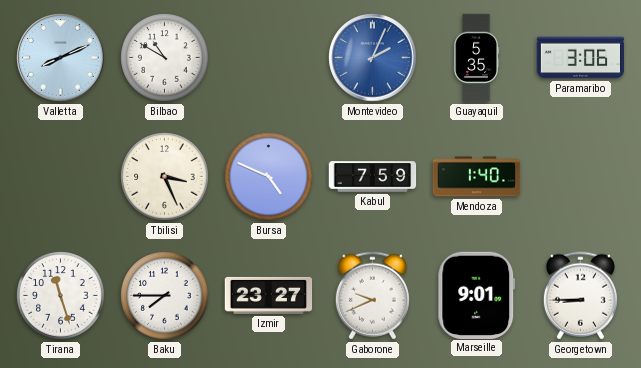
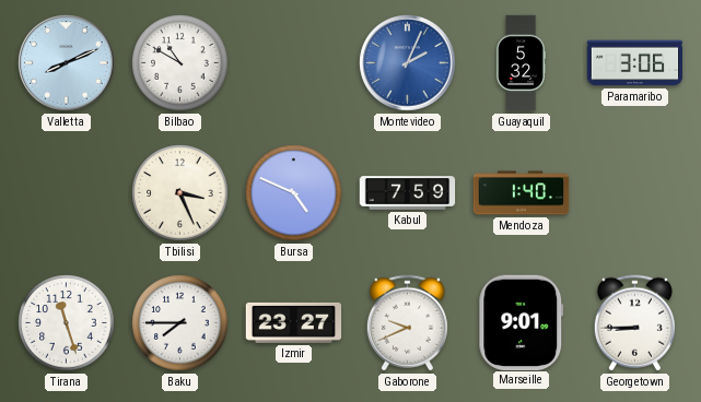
Guayaquil: 5:35 -> 5:32 (522, 63)
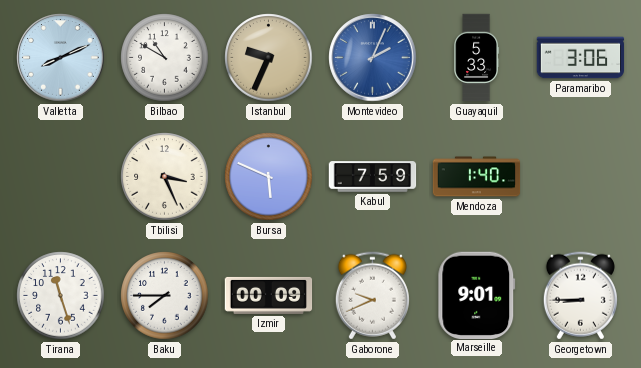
Istanbul: none -> 9:34 (269, 58)
Guayaquil: 5:32 -> 5:33 (477, 58)
Bursa: 4:49 -> 5:49 (269, 177)
Izmir: 23:27 -> 00:09 (269, 295)
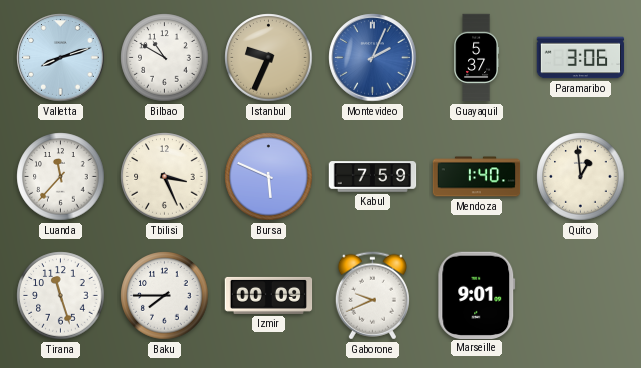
Valletta: 8:11 -> 8:12 (61, 58)
Guayaquil: 5:33 -> 5:37 (477, 58)
Luanda: none -> 11:37 (61, 177)
Quito: none -> 12:59 (581, 177)
Georgetown: 8:45 -> none (580, 296)
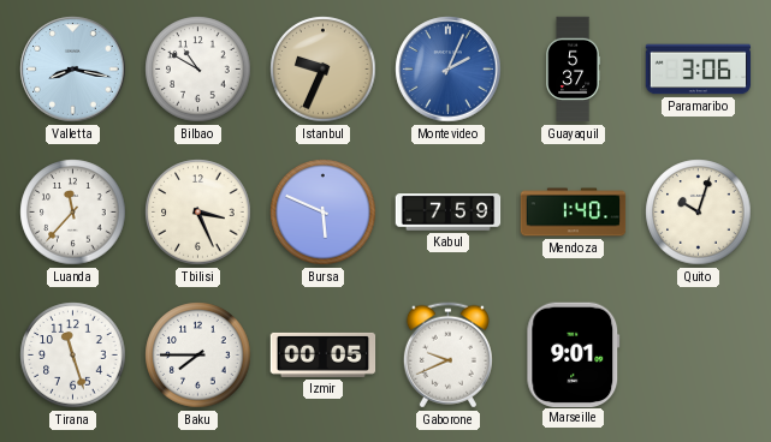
Valletta: 8:12 -> 8:17 (73, 70)
Quito: 12:59 -> 10:03 (699, 213)
Izmir: 00:09 -> 00:05 (324, 354)
